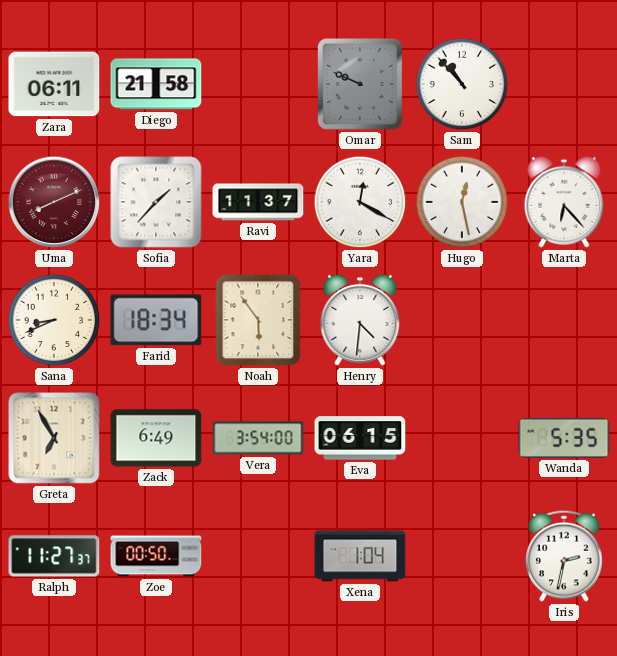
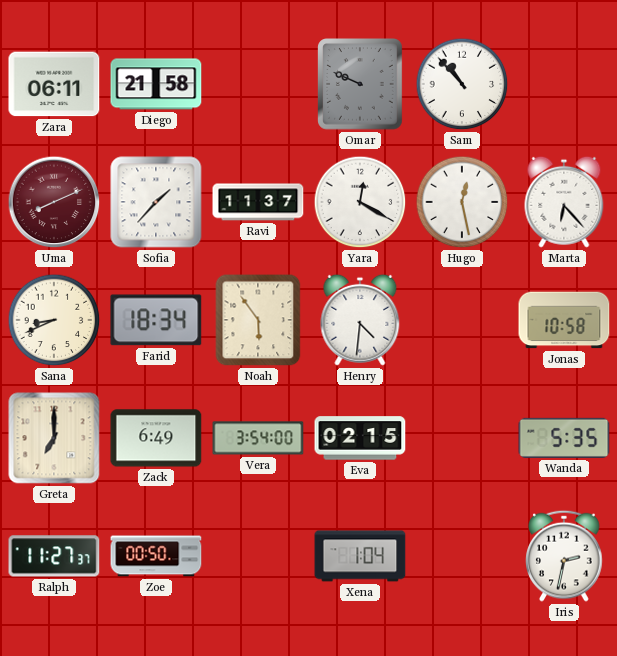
Jonas: none -> 10:58 (564, 320)
Greta: 6:55 -> 7:00 (54, 438)
Eva: 06:15 -> 02:15 (360, 438)
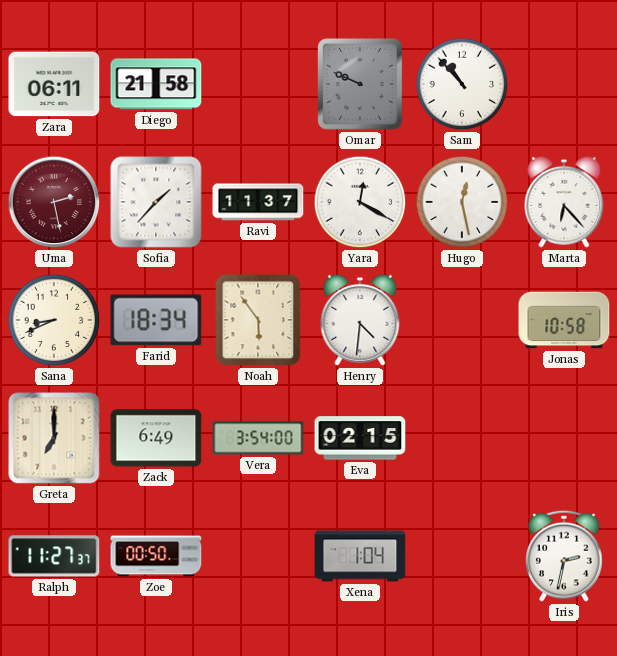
Uma: 8:11 -> 2:28 (54, 202)
Wanda: 5:35 -> none (564, 438)
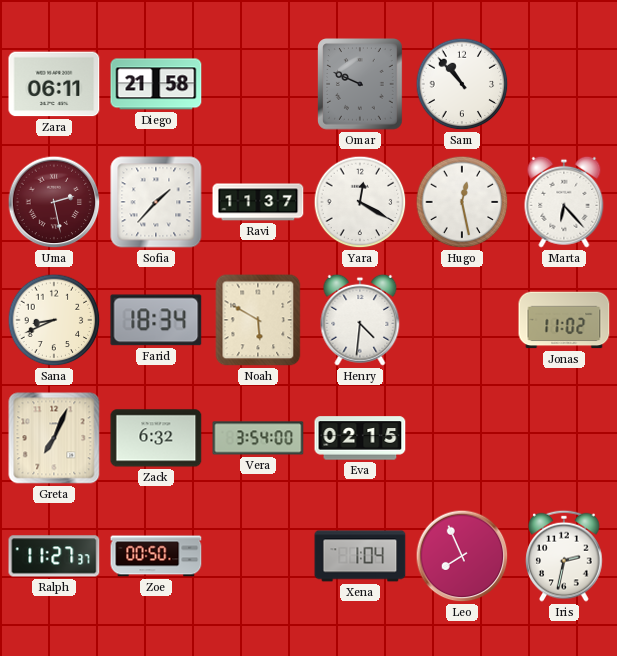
Noah: 5:54 -> 5:50 (258, 320)
Jonas: 10:58 -> 11:02 (564, 320)
Greta: 7:00 -> 7:04 (54, 438)
Zack: 6:49 -> 6:32 (156, 438)
Leo: none -> 7:56 (462, 556)
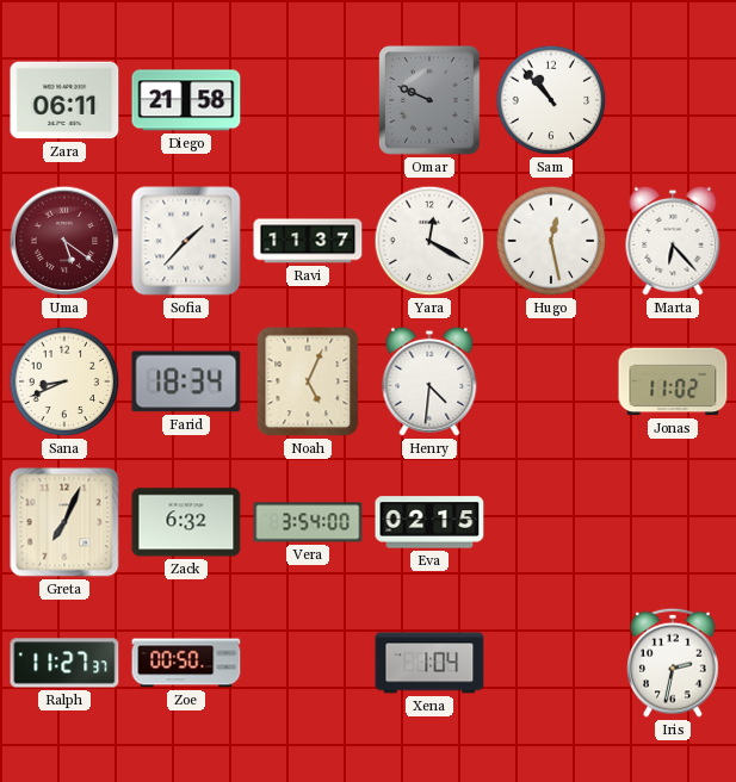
Uma: 2:28 -> 5:21 (64, 241)
Noah: 5:50 -> 5:04 (308, 381)
Leo: 7:56 -> none (462, 556)
